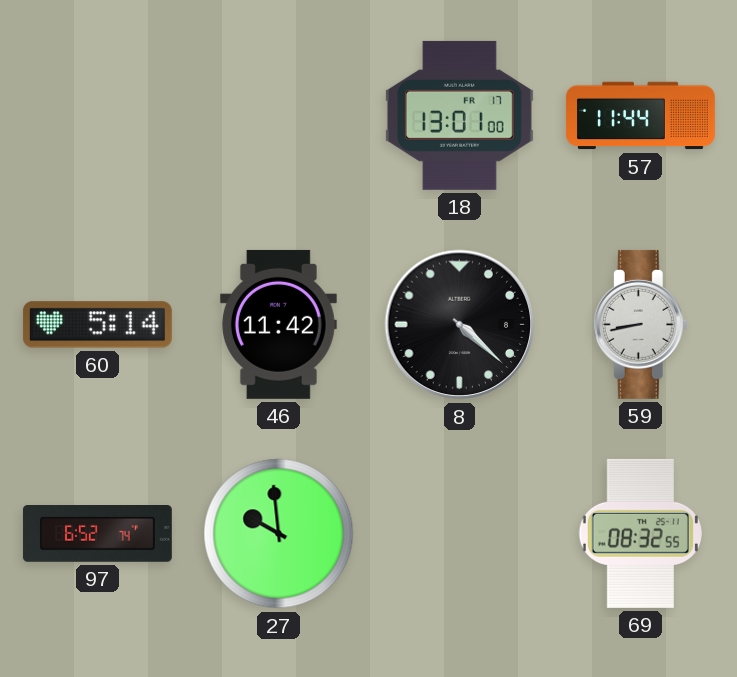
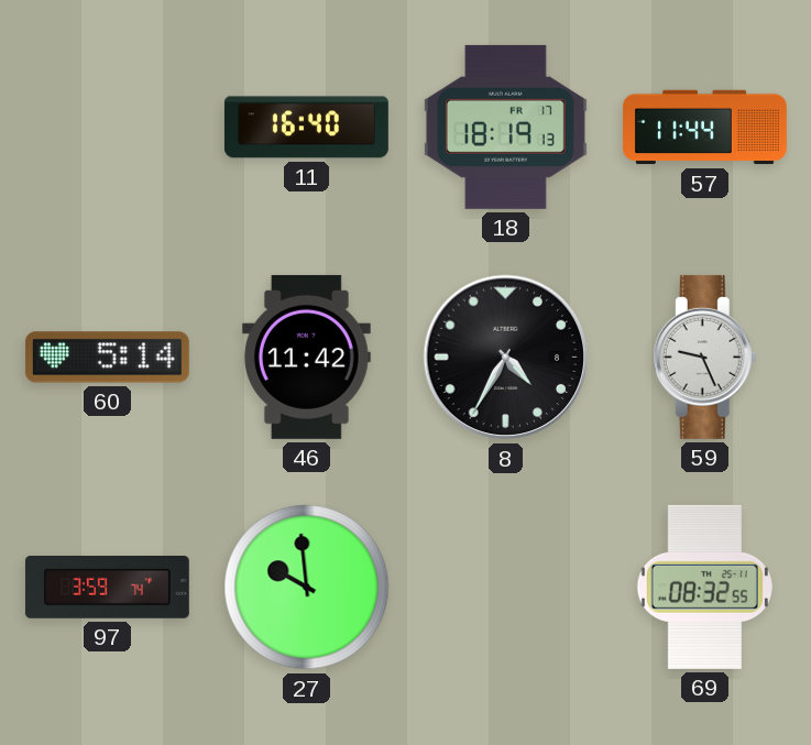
11: none -> 16:40 (306, 128)
18: 13:01 -> 18:19 (505, 127)
8: 4:22 -> 4:35 (506, 358)
59: 8:43 -> 9:26 (704, 357)
97: 6:52 -> 3:59 (107, 588)
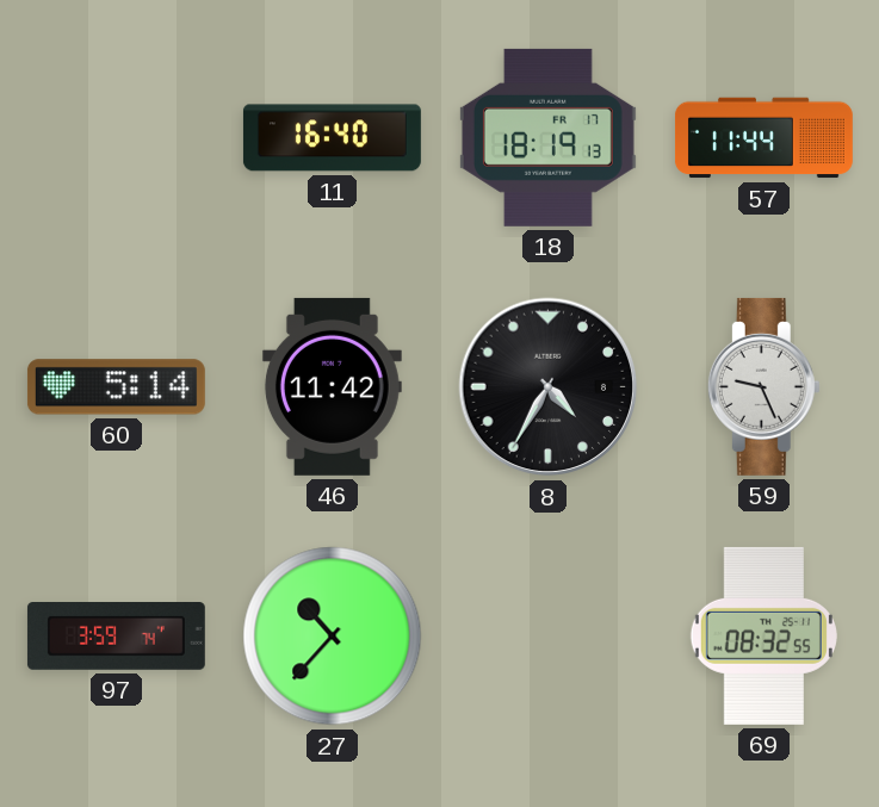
27: 9:59 -> 10:37 (333, 637)
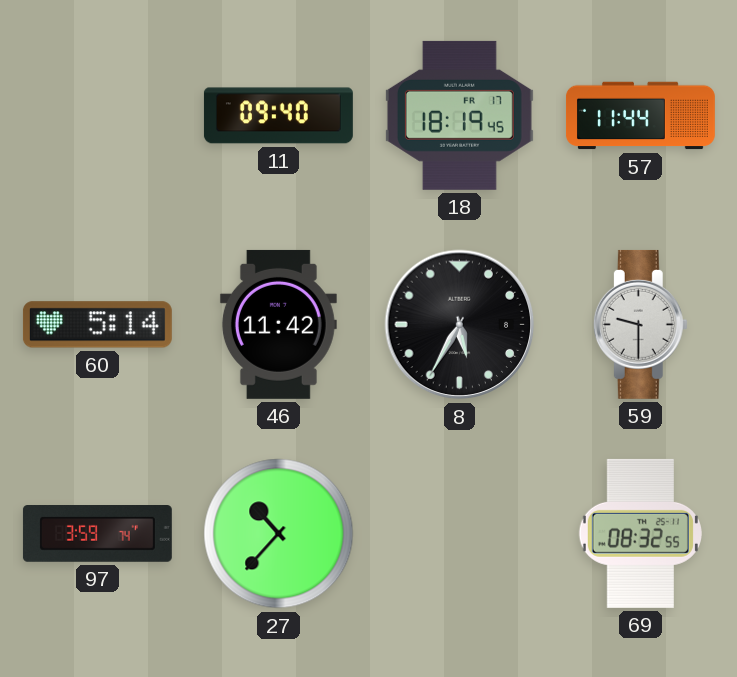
11: 16:40 -> 09:40 (278, 116)
18: 18:19:13 -> 18:19:45 (459, 115)
8: 4:35 -> 5:35 (460, 325)
59: 9:26 -> 9:30 (640, 324)
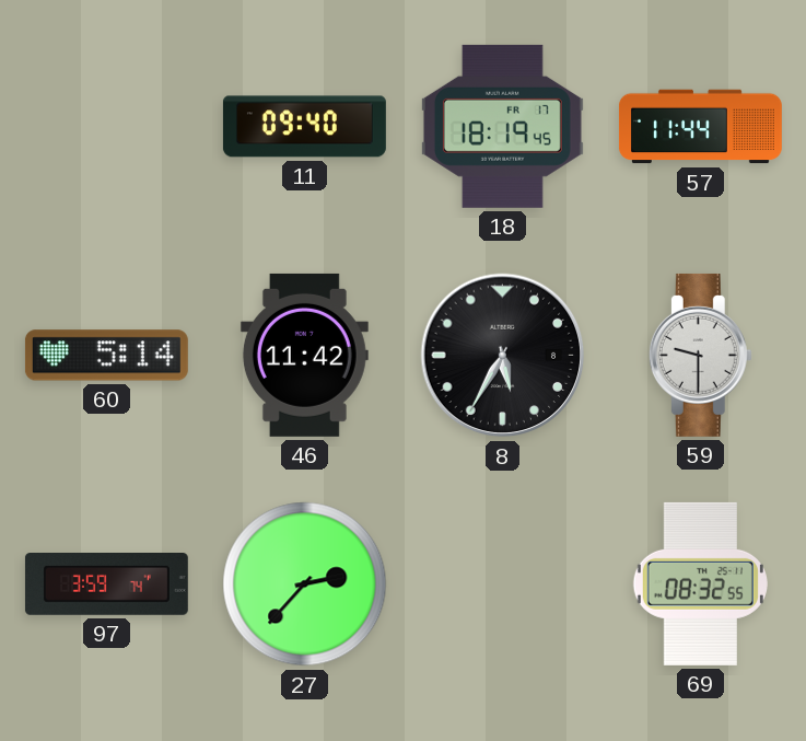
27: 10:37 -> 2:37 (305, 584)
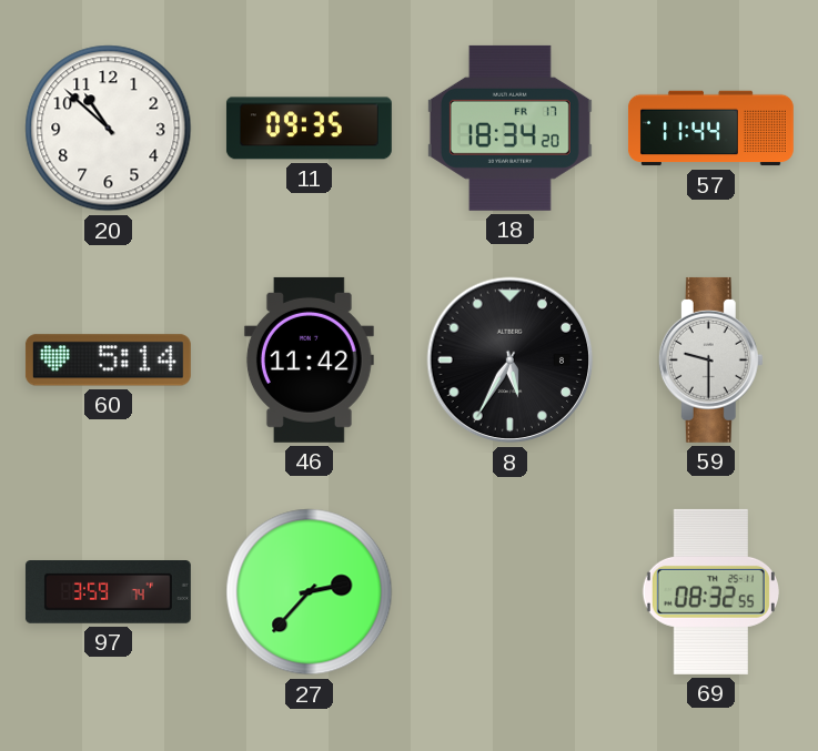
20: none -> 10:52 (109, 129)
11: 09:40 -> 09:35 (309, 129)
18: 18:19 -> 18:34 (509, 128)
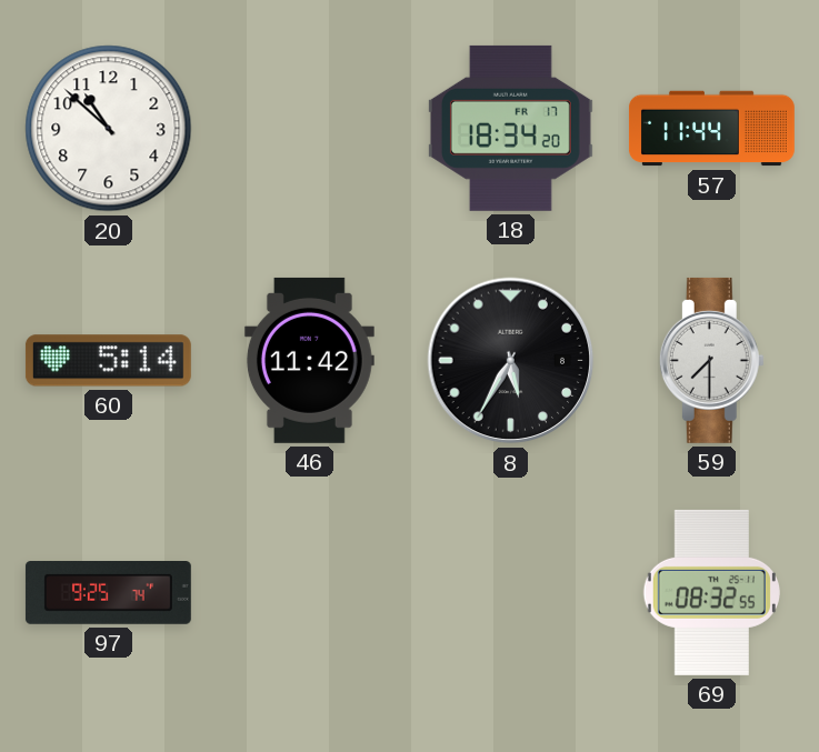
11: 09:35 -> none (309, 129)
59: 9:30 -> 7:30 (711, 360)
97: 3:59 -> 9:25 (108, 593)
27: 2:37 -> none (310, 592)
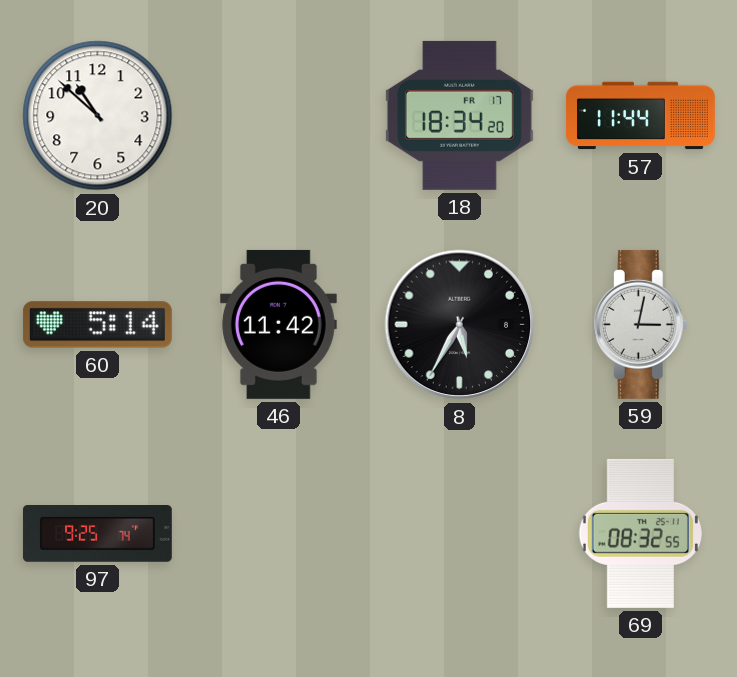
59: 7:30 -> 3:02 (640, 324)
